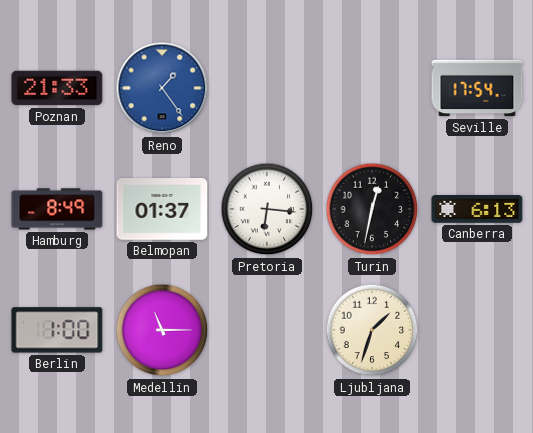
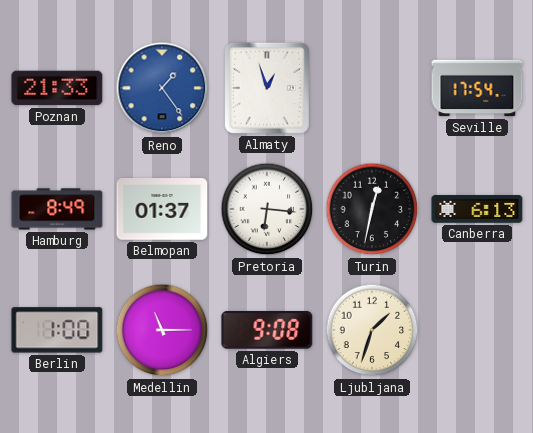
Almaty: none -> 12:57 (267, 88)
Algiers: none -> 9:08 (267, 331)
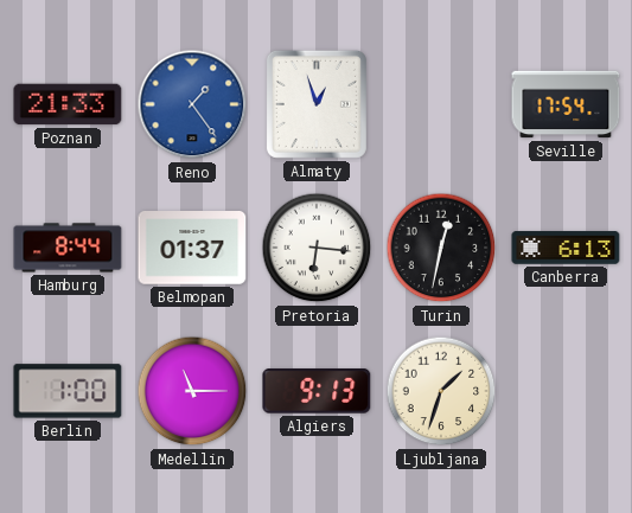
Hamburg: 8:49 -> 8:44 (68, 248)
Algiers: 9:08 -> 9:13 (317, 392)
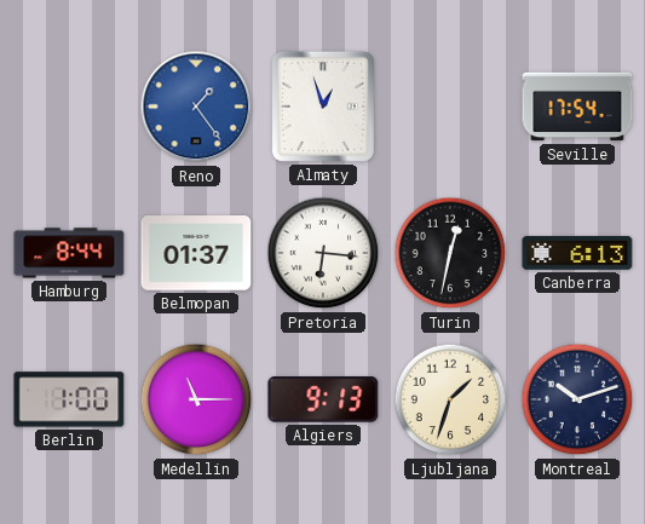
Poznan: 21:33 -> none (68, 104)
Montreal: none -> 10:12 (577, 399)
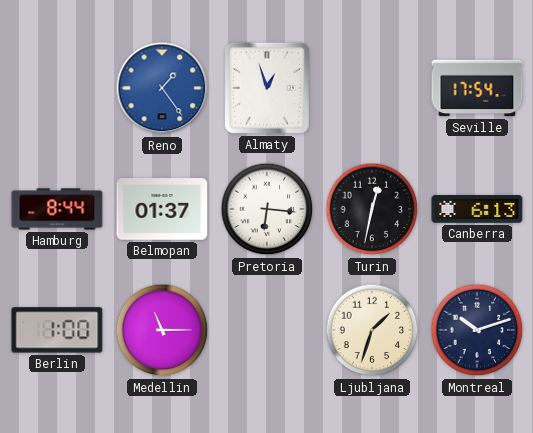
Algiers: 9:13 -> none (323, 401)
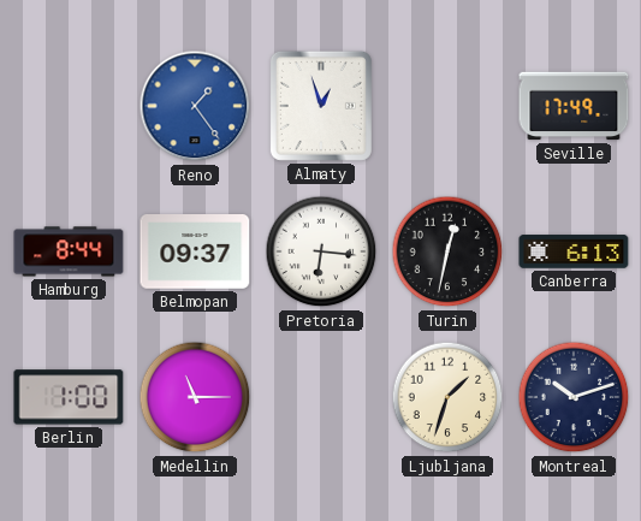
Seville: 17:54 -> 17:49 (574, 106)
Belmopan: 01:37 -> 09:37 (195, 253)
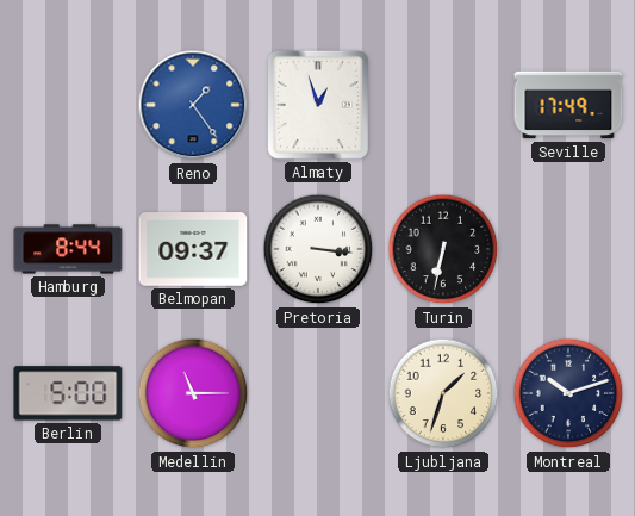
Pretoria: 6:16 -> 3:16 (318, 249)
Turin: 12:32 -> 6:32 (443, 249)
Canberra: 6:13 -> none (574, 251)
Berlin: 1:00 -> 5:00 (68, 393)
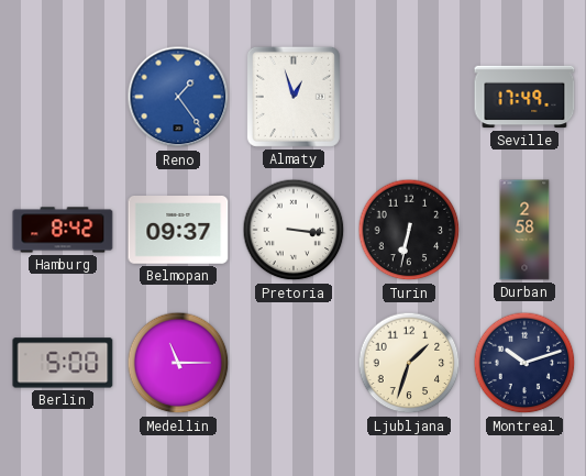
Hamburg: 8:44 -> 8:42 (63, 230)
Durban: none -> 2:58 (524, 230)
